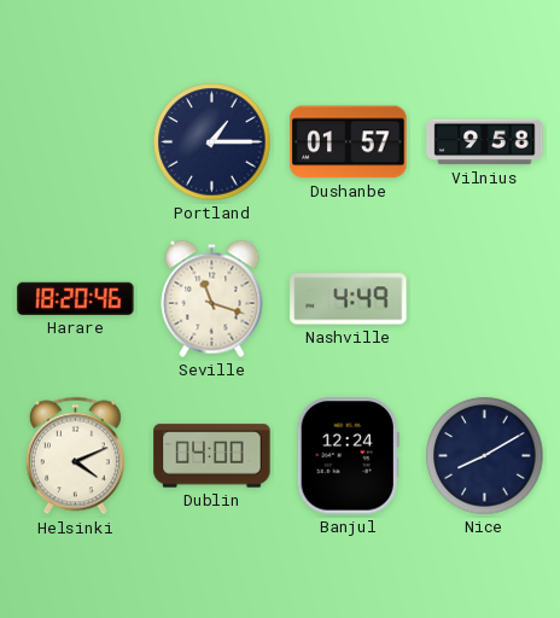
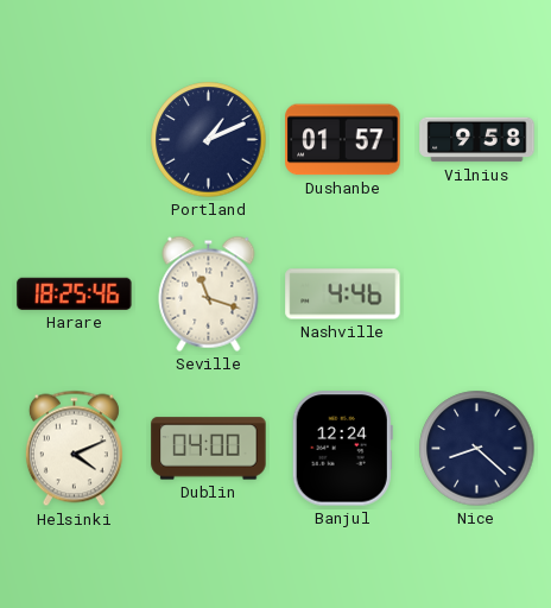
Portland: 1:15 -> 1:11 (209, 140)
Harare: 18:20 -> 18:25 (75, 293)
Nashville: 4:49 -> 4:46 (343, 294)
Nice: 8:10 -> 8:22 (477, 449)
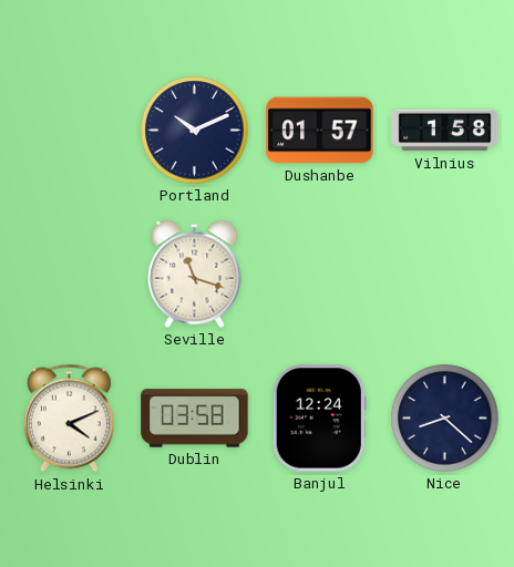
Portland: 1:11 -> 10:11 (195, 131)
Vilnius: 9:58 -> 1:58 (445, 131)
Harare: 18:25 -> none (75, 293)
Nashville: 4:46 -> none (343, 294)
Dublin: 04:00 -> 03:58 (195, 419)
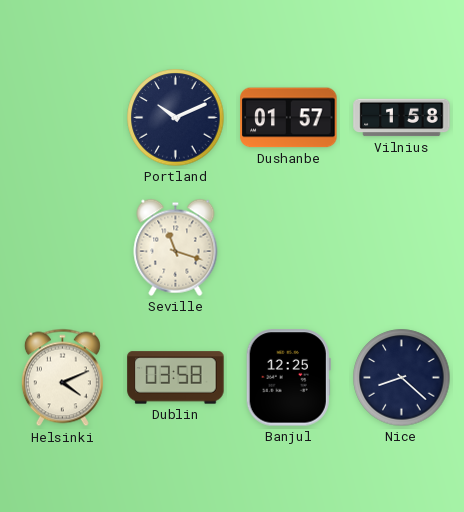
Banjul: 12:24 -> 12:25 (288, 378)
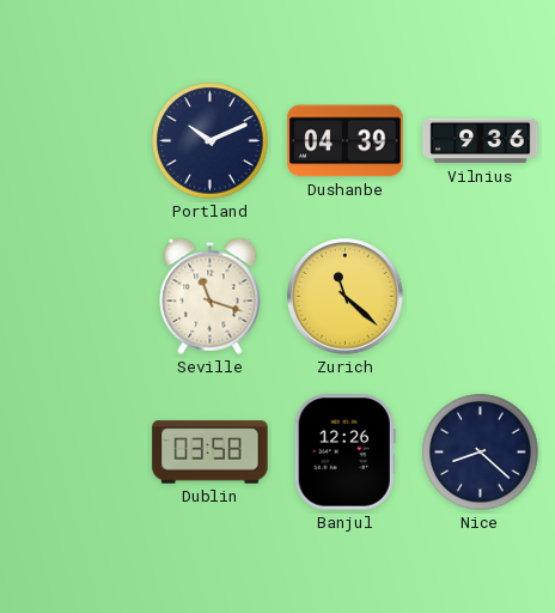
Dushanbe: 01:57 -> 04:39 (346, 141)
Vilnius: 1:58 -> 9:36 (481, 141)
Zurich: none -> 11:22 (346, 297)
Helsinki: 4:11 -> none (62, 378)
Banjul: 12:25 -> 12:26 (344, 453)
